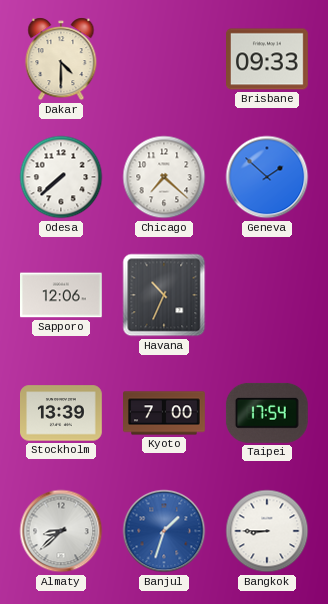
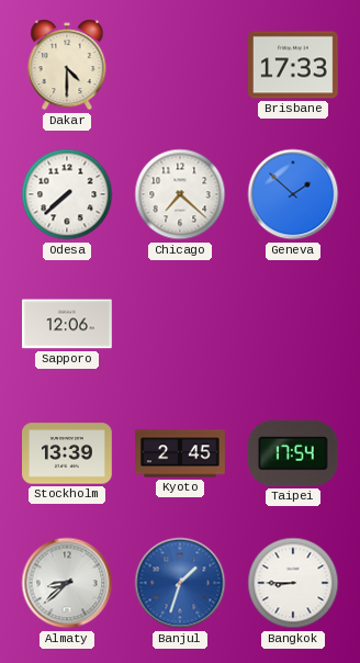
Brisbane: 09:33 -> 17:33 (294, 65)
Havana: 10:34 -> none (164, 295)
Kyoto: 7:00 -> 2:45 (180, 453)
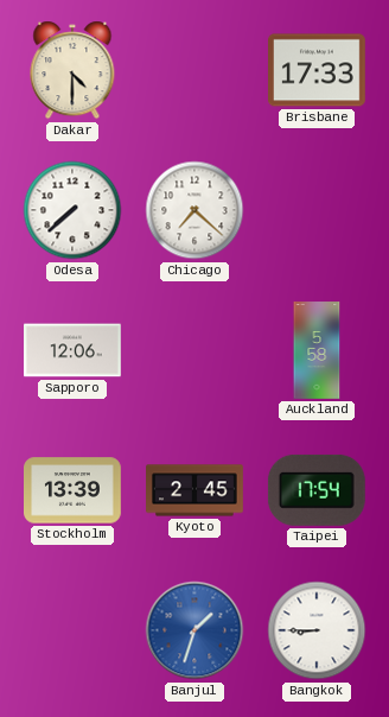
Geneva: 1:52 -> none (293, 194)
Auckland: none -> 5:58 (317, 350)
Almaty: 8:38 -> none (67, 583)
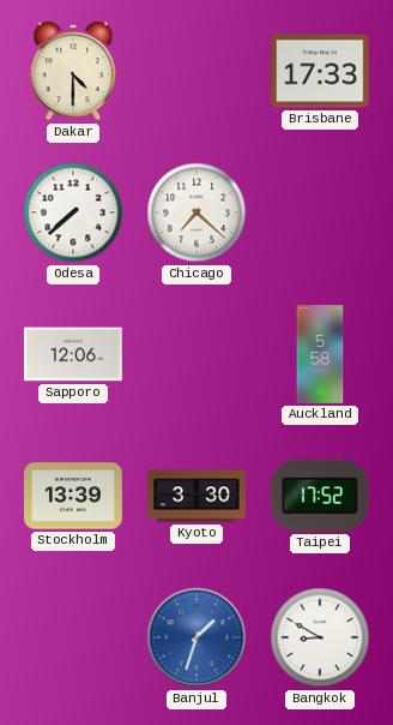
Kyoto: 2:45 -> 3:30 (196, 496)
Taipei: 17:54 -> 17:52 (320, 496)
Bangkok: 8:45 -> 8:50 (320, 637)
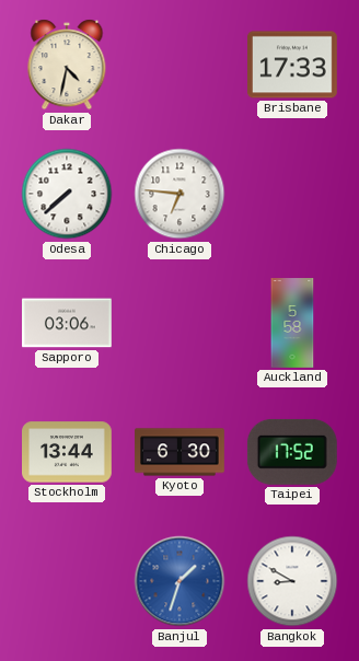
Dakar: 4:30 -> 4:32 (67, 65)
Chicago: 7:22 -> 6:46 (179, 194)
Sapporo: 12:06 -> 03:06 (68, 323)
Stockholm: 13:39 -> 13:44 (68, 452)
Kyoto: 3:30 -> 6:30 (179, 452)
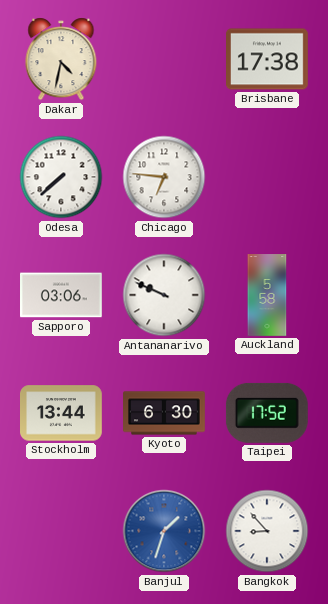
Brisbane: 17:33 -> 17:38 (268, 59)
Antananarivo: none -> 9:49 (164, 295)
Bangkok: 8:50 -> 8:53 (267, 531)
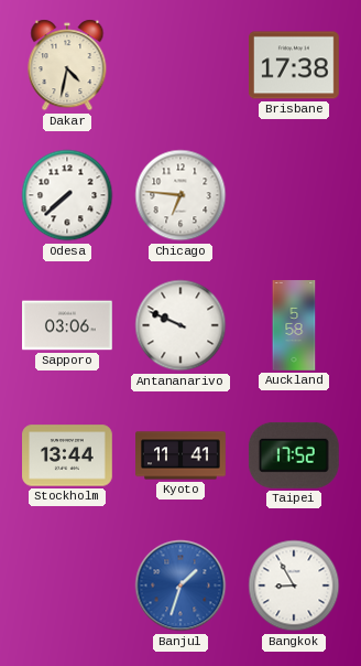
Kyoto: 6:30 -> 11:41 (180, 455)
Bangkok: 8:53 -> 8:55 (294, 586)
